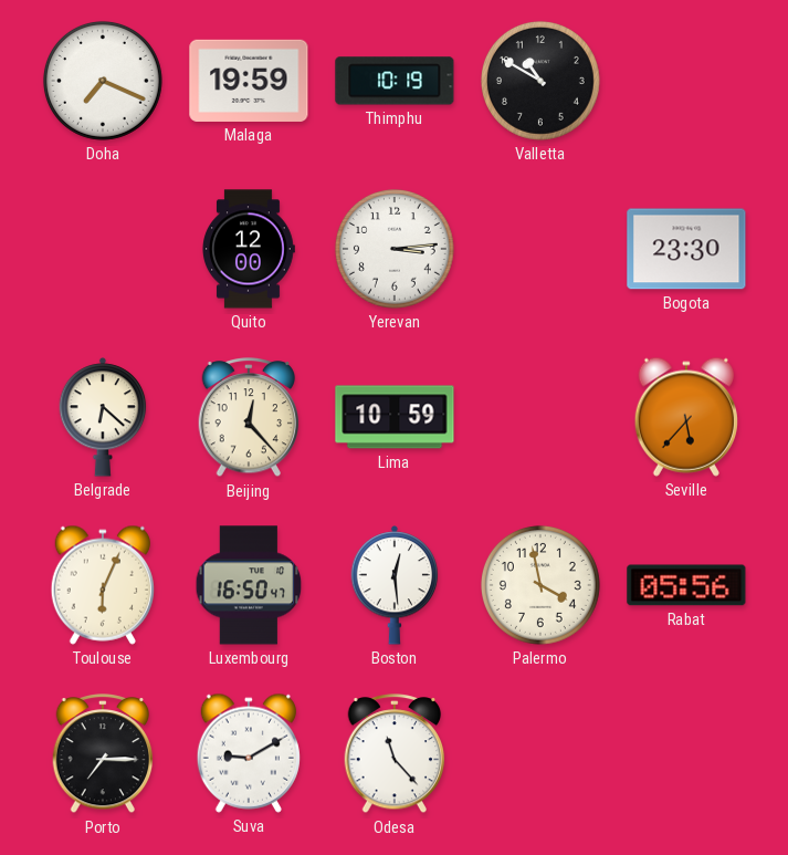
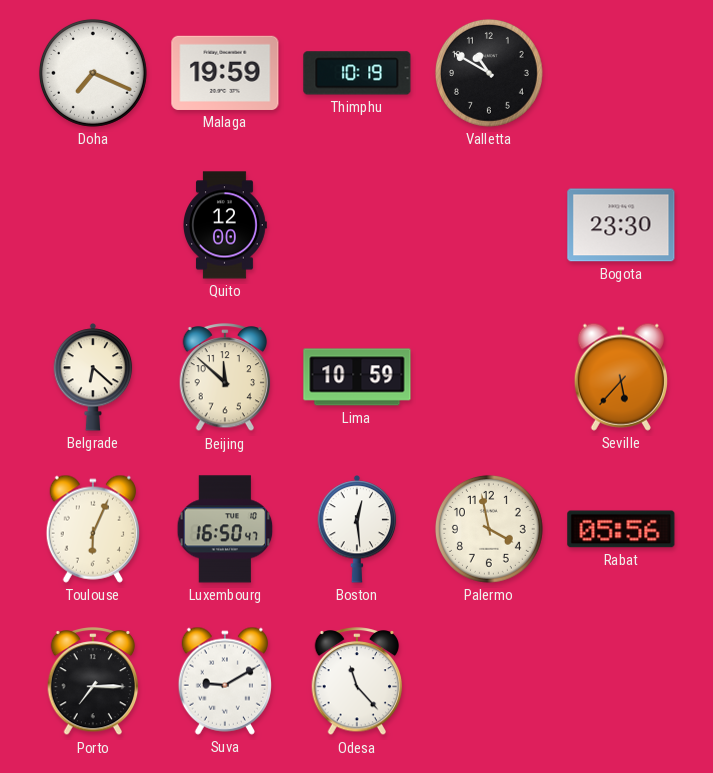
Yerevan: 3:14 -> none (395, 249)
Beijing: 12:23 -> 11:52 (225, 378)
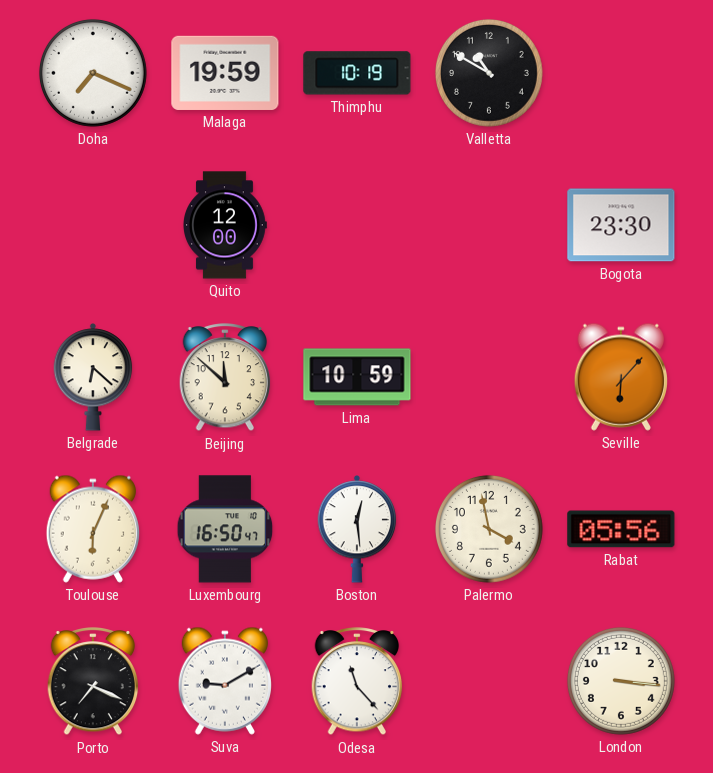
Seville: 5:37 -> 6:07 (621, 377)
Porto: 7:15 -> 7:19 (93, 682)
London: none -> 3:16 (621, 681)
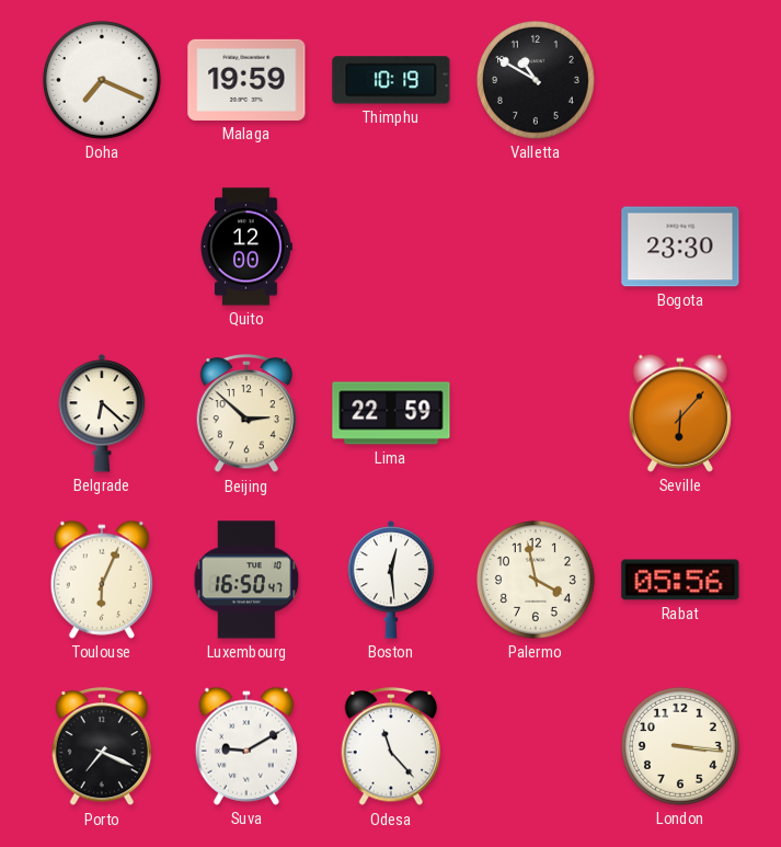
Beijing: 11:52 -> 2:52 (246, 414)
Lima: 10:59 -> 22:59 (391, 413)
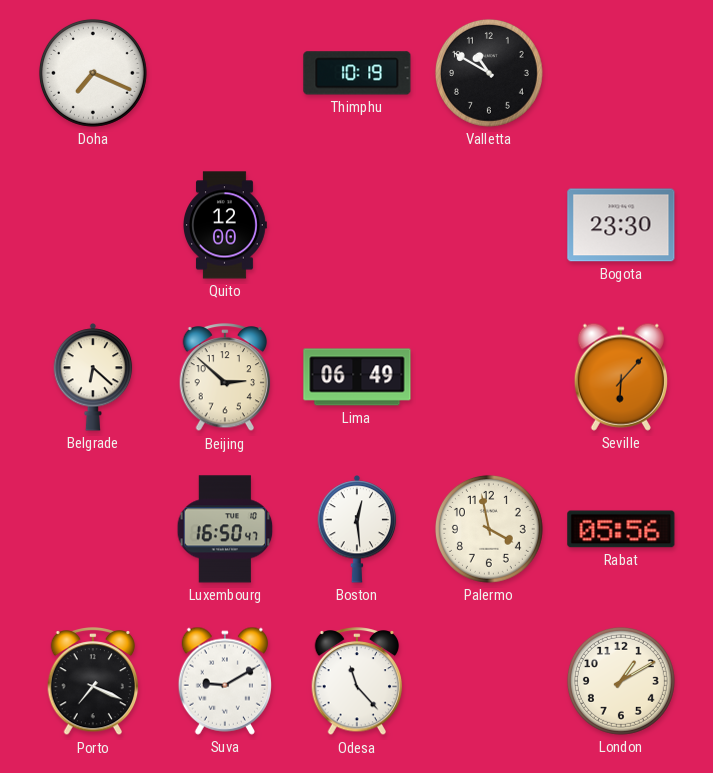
Malaga: 19:59 -> none (246, 80)
Lima: 22:59 -> 06:49 (357, 377)
Toulouse: 6:04 -> none (102, 580)
London: 3:16 -> 1:10 (621, 681)
